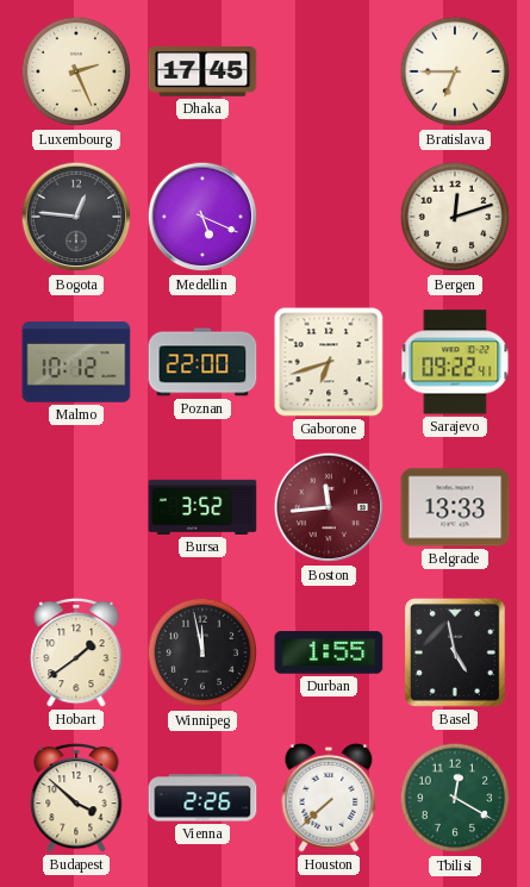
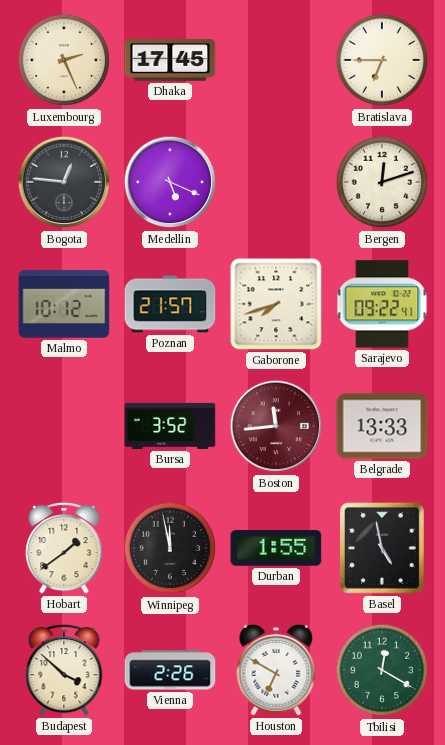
Poznan: 22:00 -> 21:57 (170, 304)
Gaborone: 6:42 -> 7:42 (276, 304)
Houston: 7:38 -> 6:50 (276, 670)
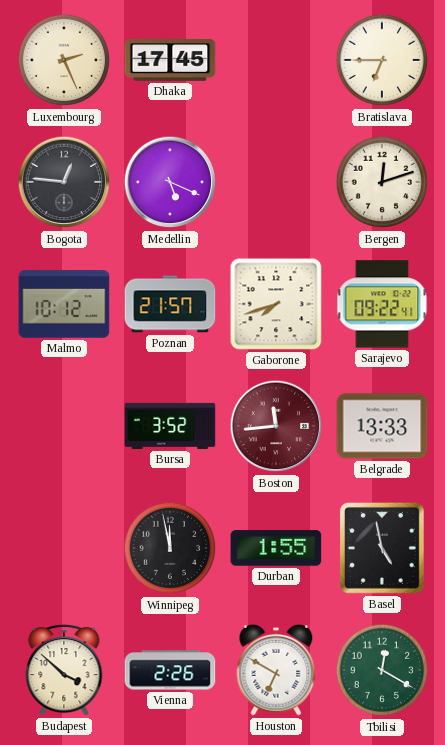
Hobart: 1:39 -> none (64, 548)
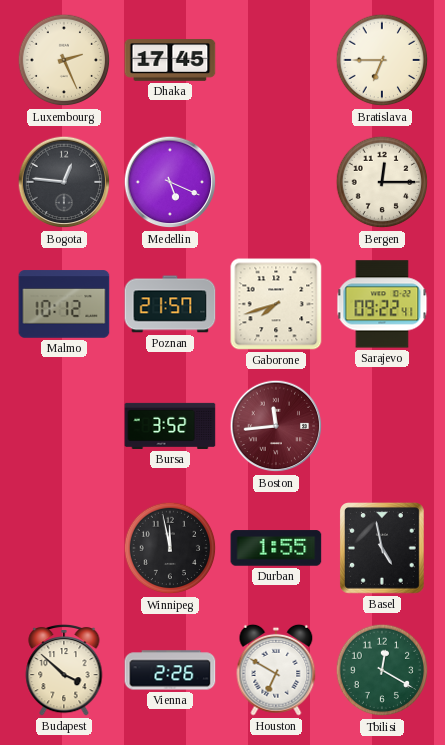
Bergen: 12:12 -> 12:15 (382, 182)
Belgrade: 13:33 -> none (382, 426)
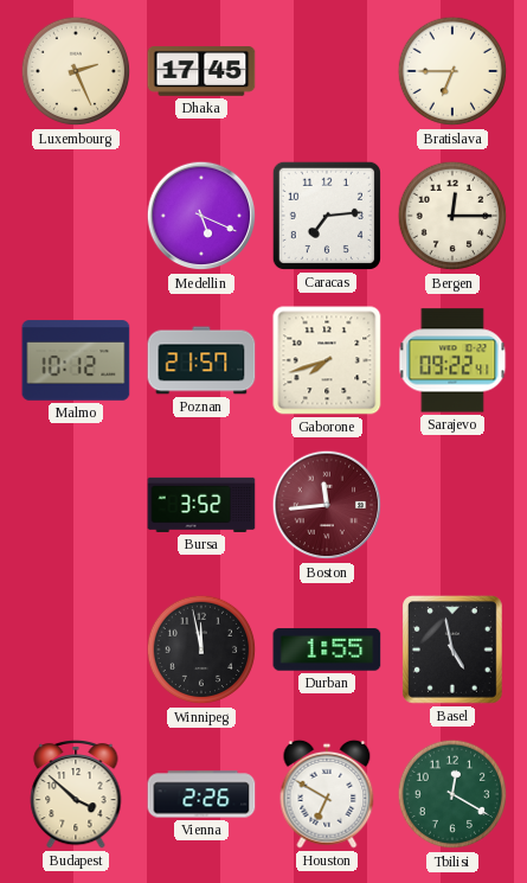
Bogota: 12:46 -> none (64, 182)
Caracas: none -> 7:14 (327, 216)
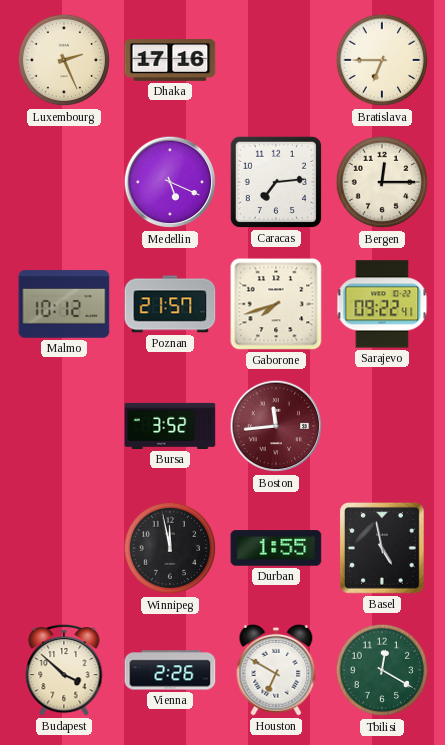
Dhaka: 17:45 -> 17:16 (170, 60)
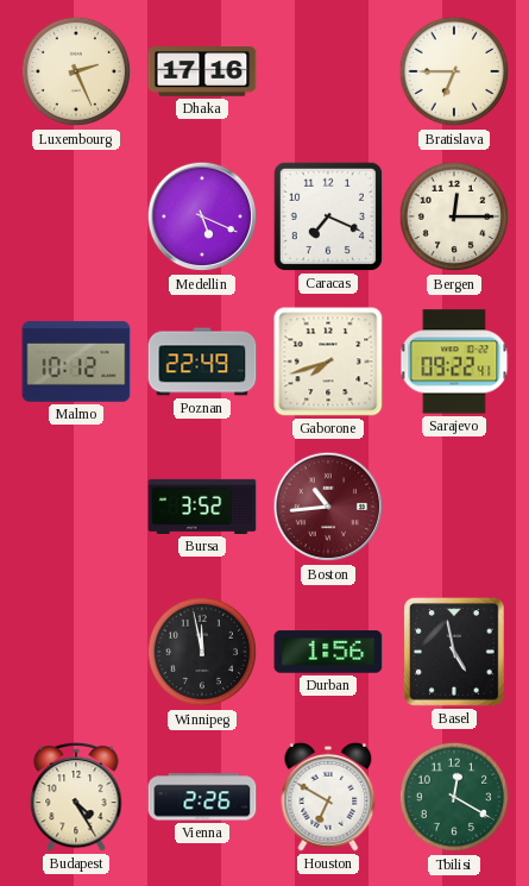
Caracas: 7:14 -> 7:19 (328, 216)
Poznan: 21:57 -> 22:49 (202, 362)
Boston: 11:44 -> 10:44 (328, 507)
Durban: 1:55 -> 1:56 (328, 652)
Budapest: 3:52 -> 4:25 (76, 797)
